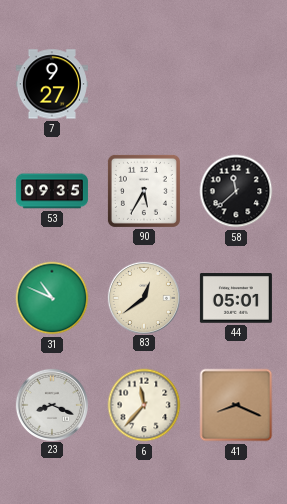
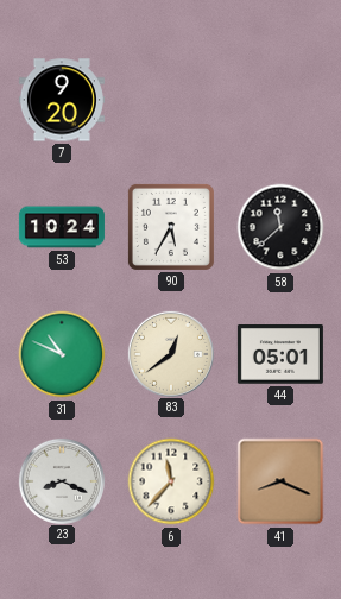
7: 9:27 -> 9:20 (62, 100)
53: 09:35 -> 10:24 (62, 227)
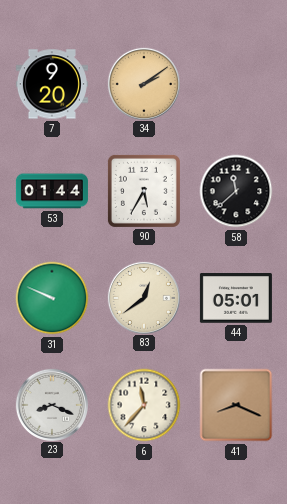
34: none -> 2:09 (143, 83)
53: 10:24 -> 01:44 (52, 191)
31: 10:49 -> 9:49 (52, 298)
